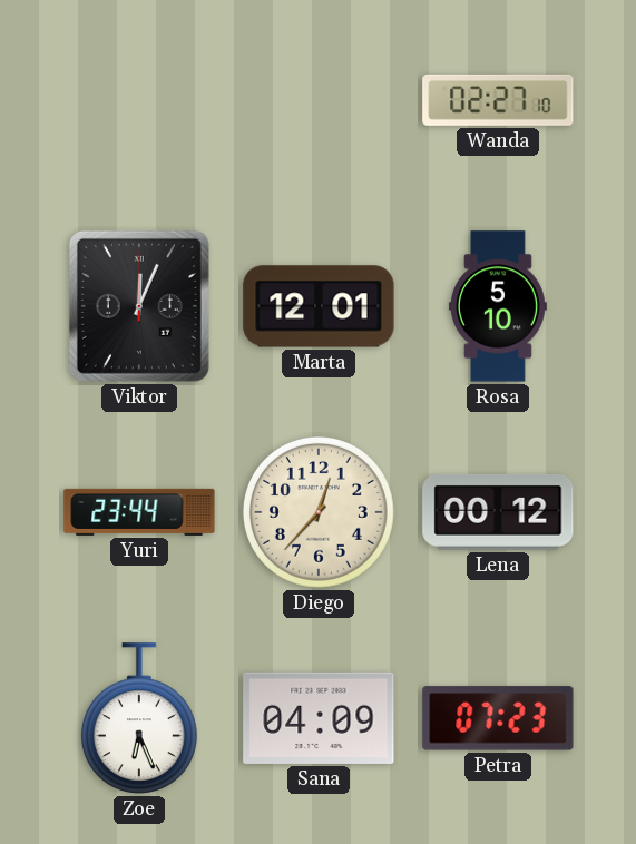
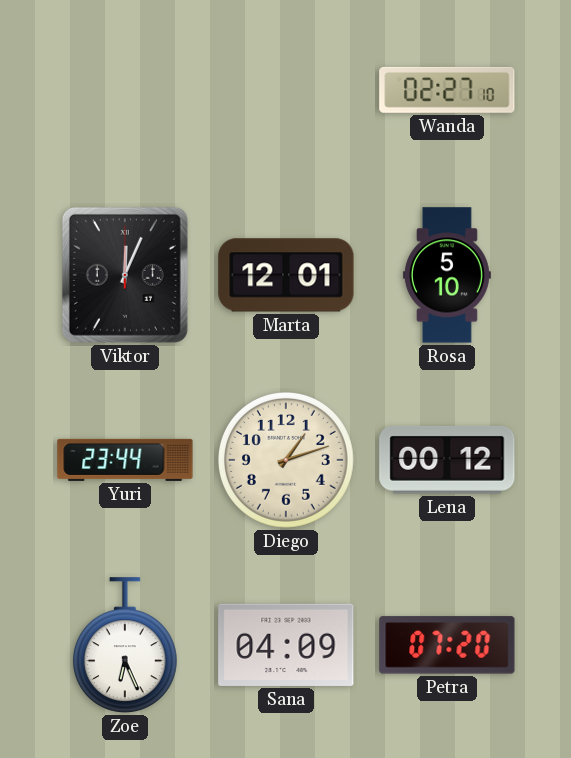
Diego: 12:37 -> 1:12 (286, 460)
Petra: 07:23 -> 07:20 (447, 645)
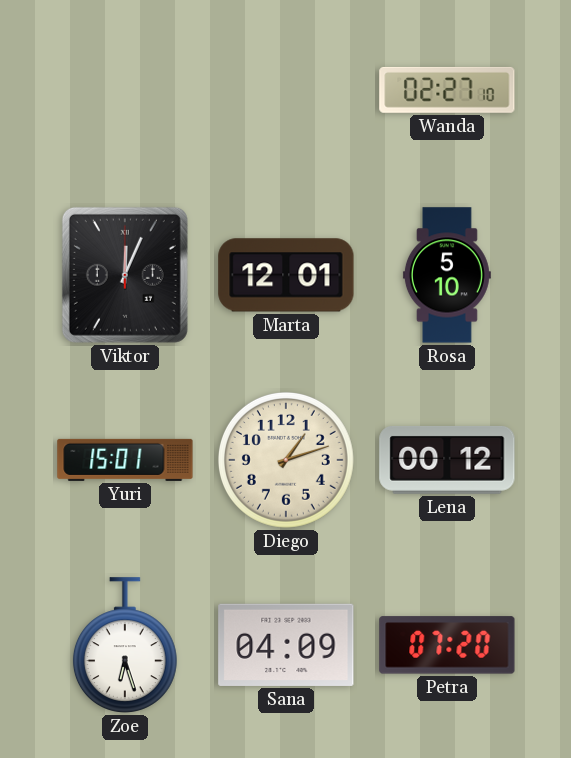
Yuri: 23:44 -> 15:01 (125, 460)
Zoe: 6:26 -> 6:27 (125, 645)
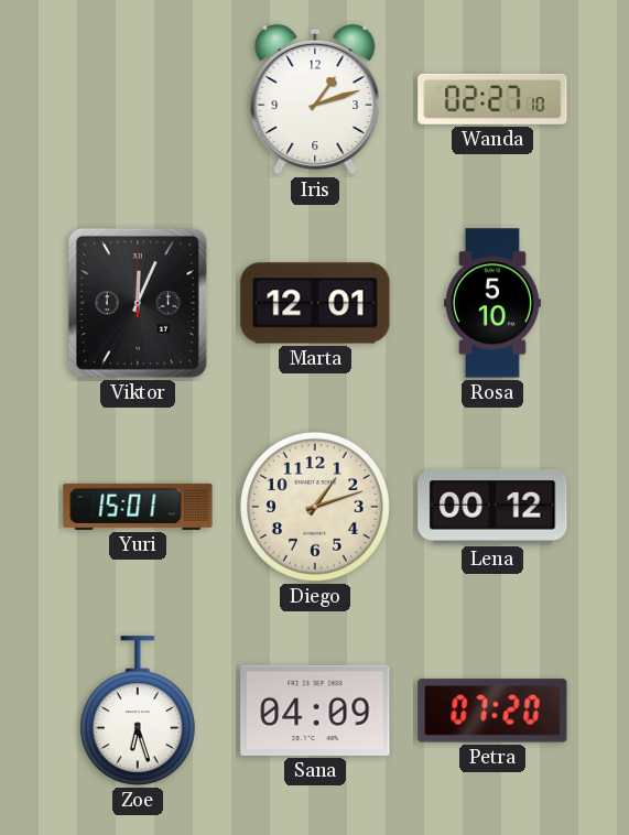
Iris: none -> 1:12 (315, 99)
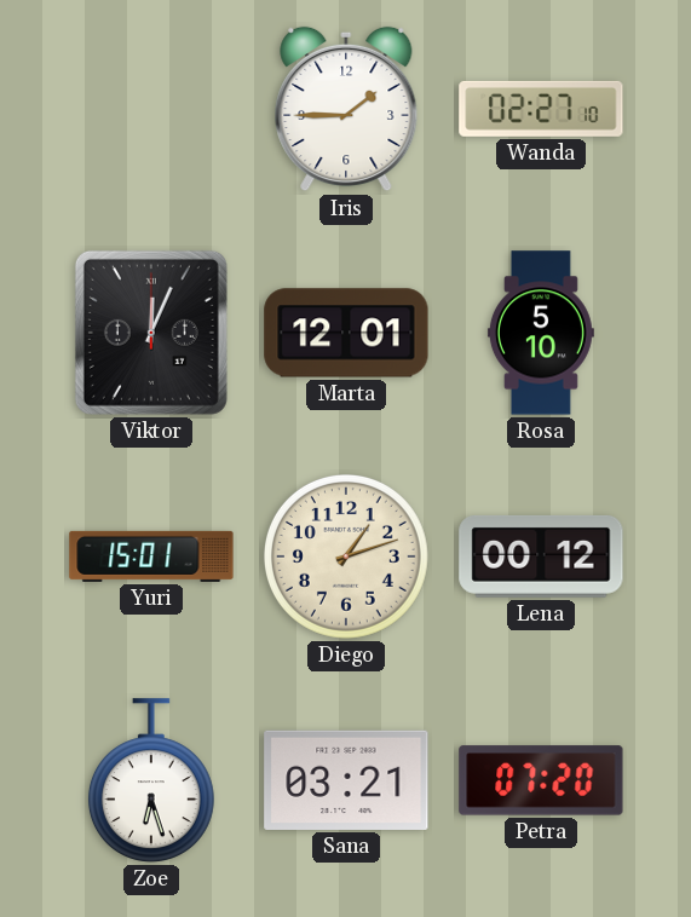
Iris: 1:12 -> 1:45 (346, 109)
Sana: 04:09 -> 03:21 (346, 780)
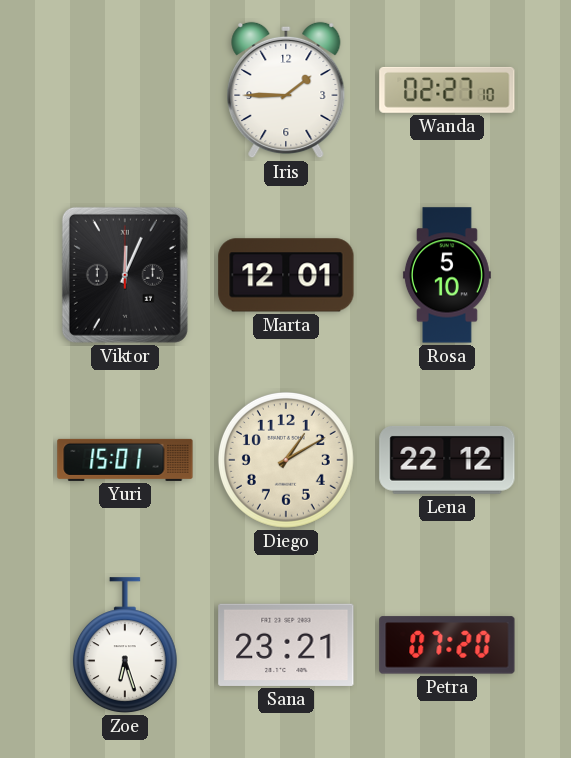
Diego: 1:12 -> 1:10 (286, 460)
Lena: 00:12 -> 22:12 (447, 460)
Sana: 03:21 -> 23:21 (286, 645)
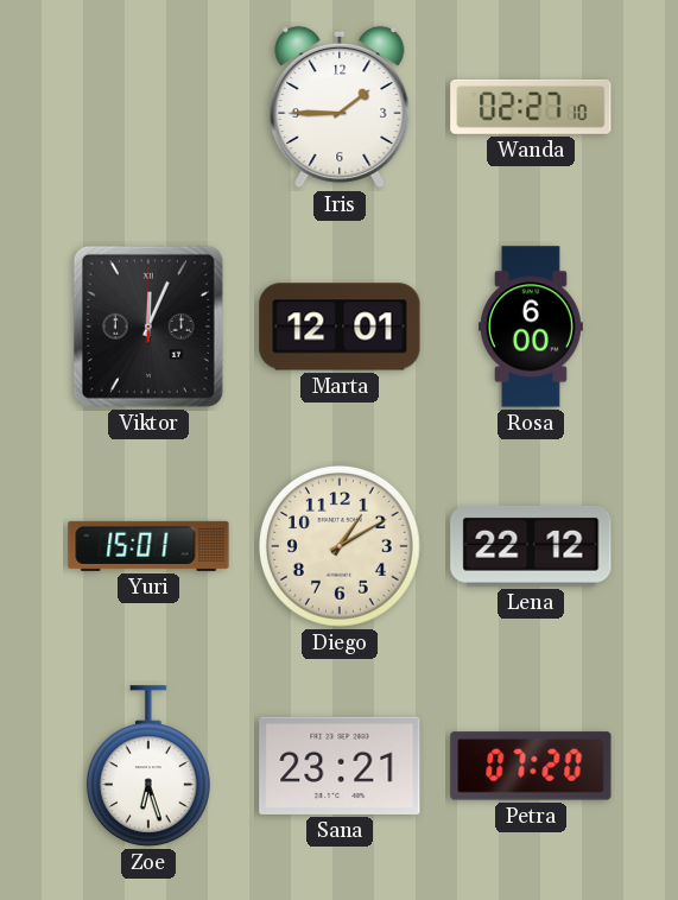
Rosa: 5:10 -> 6:00 (531, 327)
